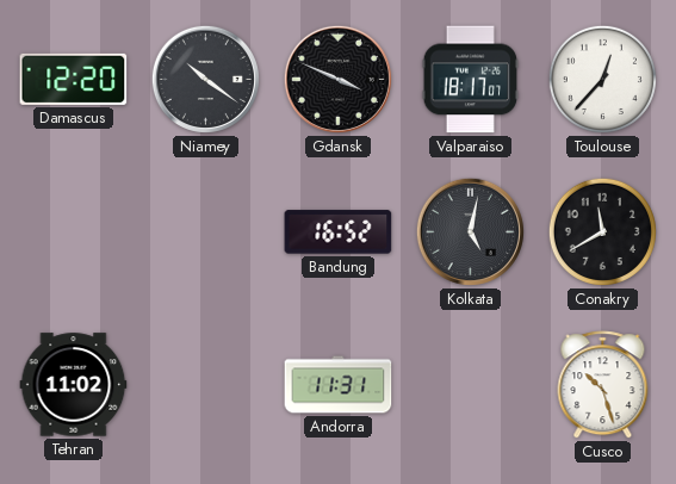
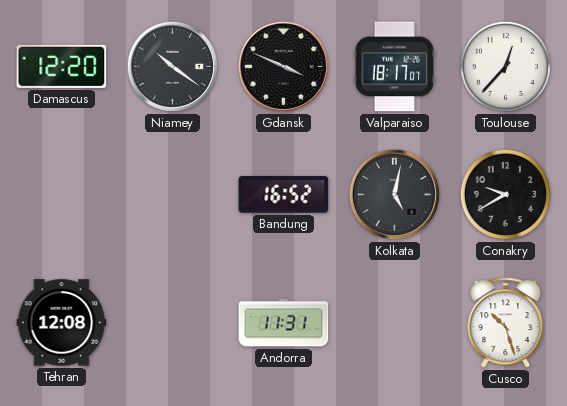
Conakry: 11:40 -> 9:40 (505, 194)
Tehran: 11:02 -> 12:08 (62, 323)
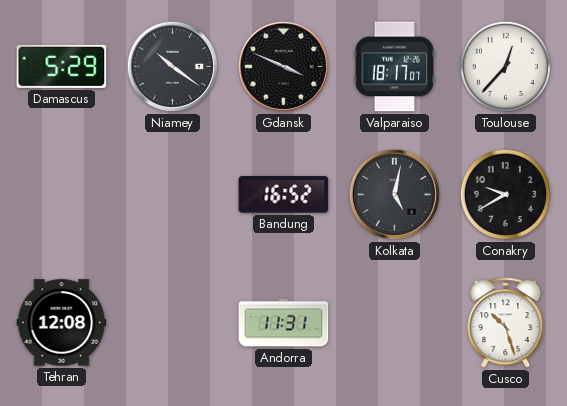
Damascus: 12:20 -> 5:29 (62, 66)
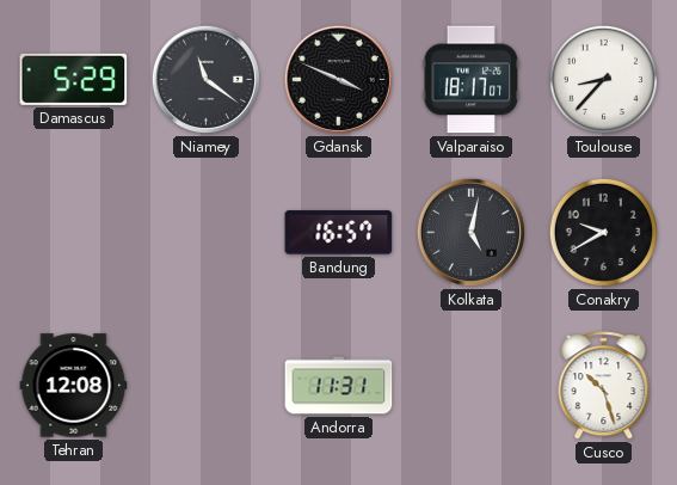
Niamey: 10:21 -> 11:21 (205, 79)
Toulouse: 12:37 -> 8:37 (603, 79)
Bandung: 16:52 -> 16:57 (339, 233)
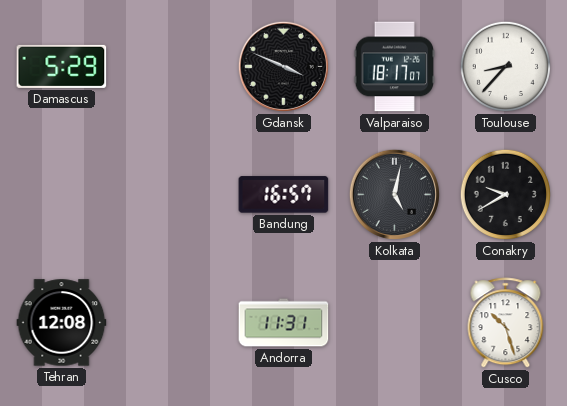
Niamey: 11:21 -> none (205, 79)
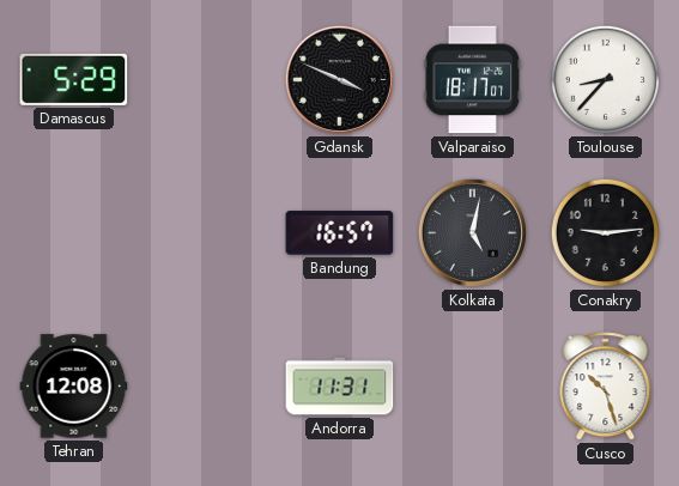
Conakry: 9:40 -> 9:14 (605, 232)
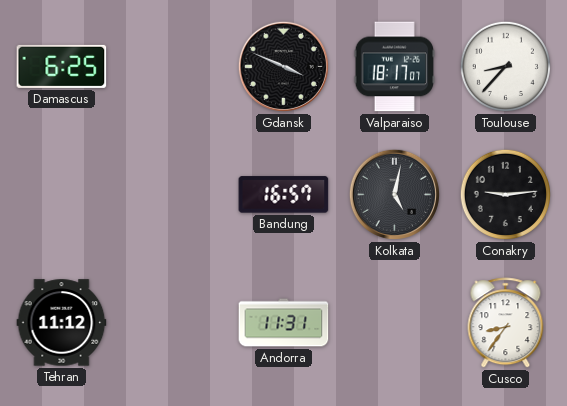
Damascus: 5:29 -> 6:25 (62, 66)
Tehran: 12:08 -> 11:12 (62, 323)
Cusco: 10:27 -> 8:36 (506, 323)
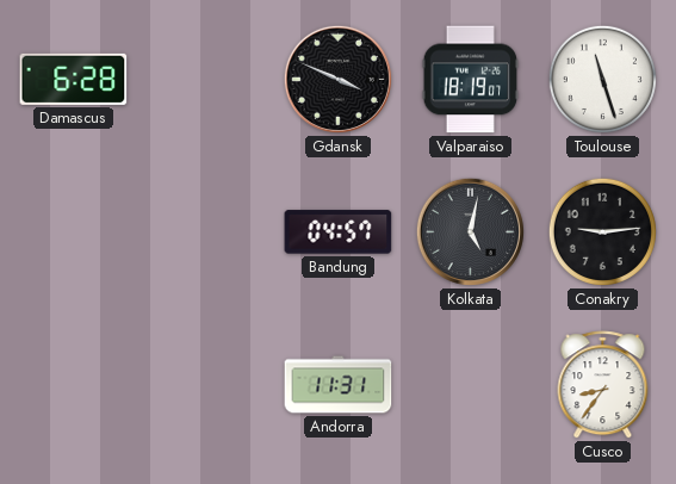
Damascus: 6:25 -> 6:28 (74, 79)
Valparaiso: 18:17 -> 18:19 (471, 80)
Toulouse: 8:37 -> 11:27 (602, 79)
Bandung: 16:57 -> 04:57 (339, 232)
Tehran: 11:12 -> none (62, 323)
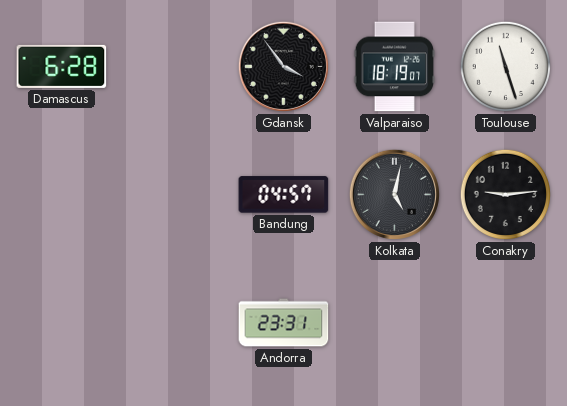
Gdansk: 3:49 -> 3:54 (283, 66)
Andorra: 11:31 -> 23:31 (284, 323)
Cusco: 8:36 -> none (603, 385)
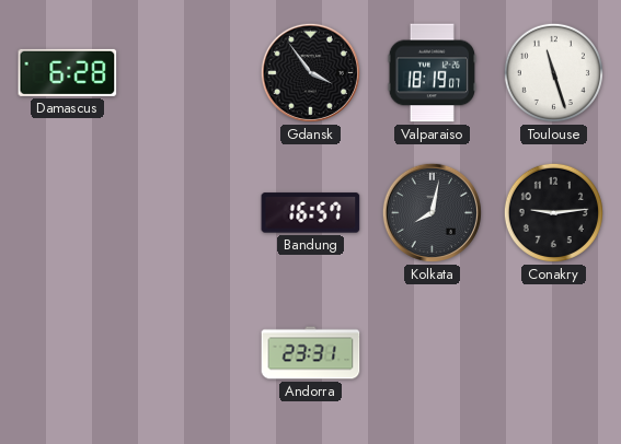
Bandung: 04:57 -> 16:57 (311, 213)
Kolkata: 5:02 -> 8:02 (432, 212)
